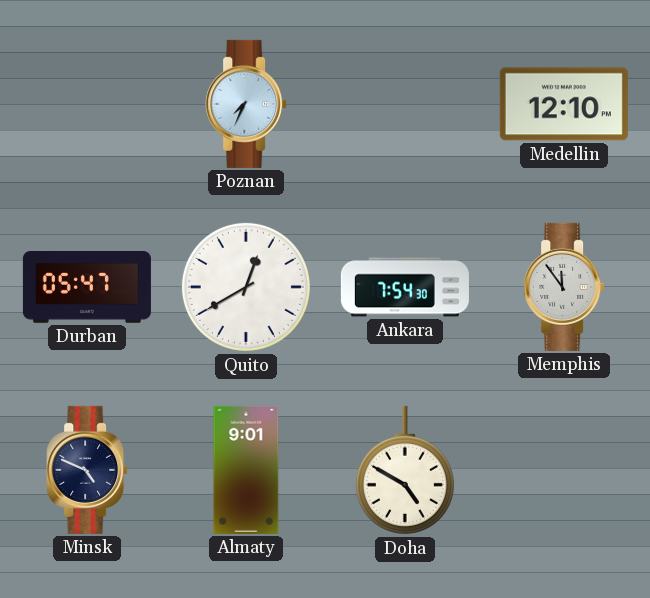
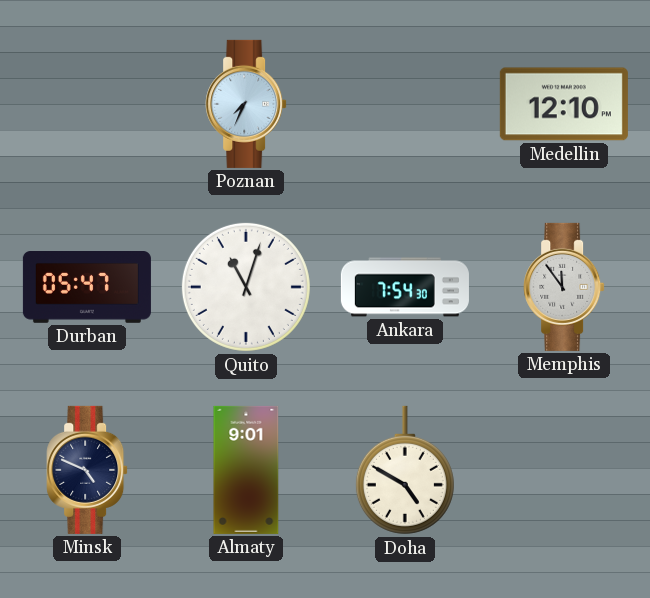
Quito: 12:40 -> 11:03 (246, 287)
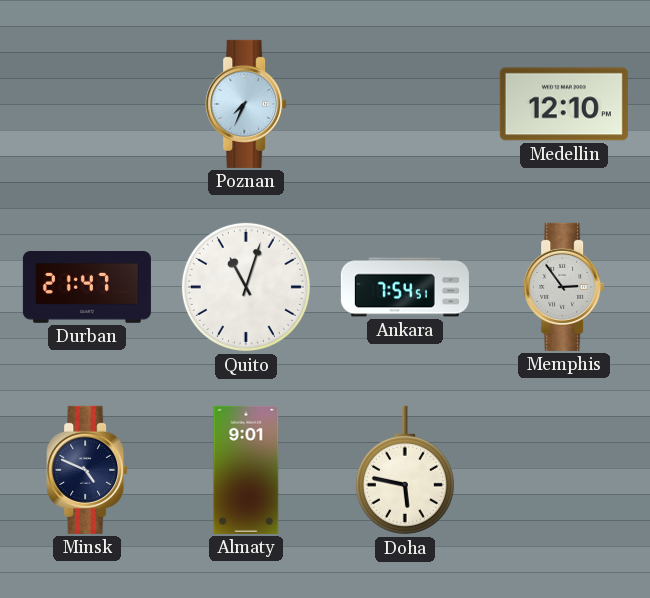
Durban: 05:47 -> 21:47 (87, 288)
Ankara: 7:54:30 -> 7:54:51 (405, 287)
Memphis: 11:54 -> 2:54 (564, 287)
Doha: 4:50 -> 5:47 (405, 470)
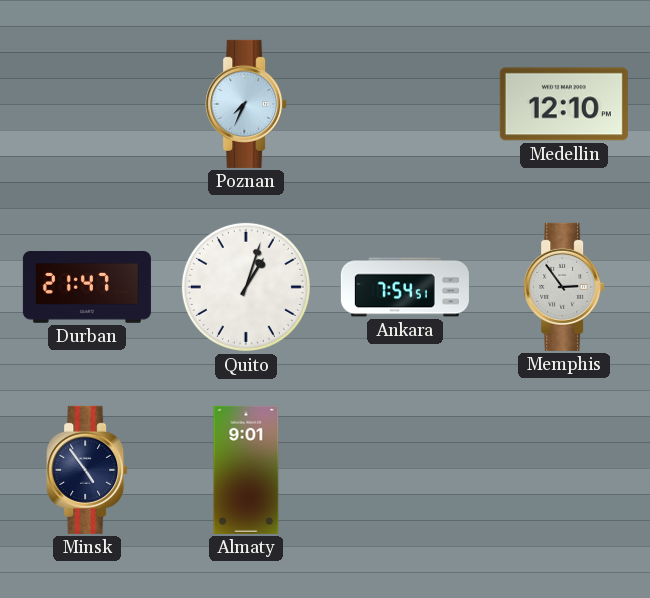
Quito: 11:03 -> 1:03 (246, 287)
Minsk: 4:49 -> 4:54 (87, 470)
Doha: 5:47 -> none (405, 470)
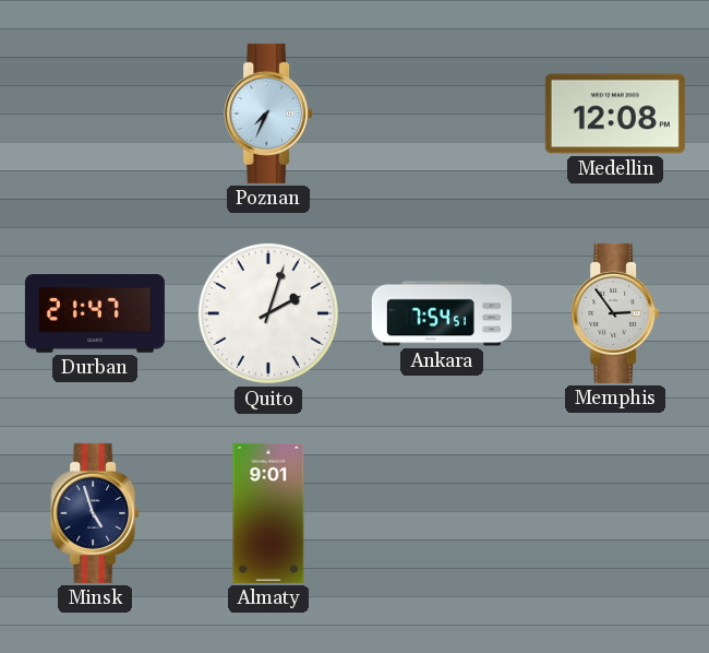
Medellin: 12:10 -> 12:08 (615, 114)
Quito: 1:03 -> 2:03 (268, 313)
Minsk: 4:54 -> 4:57 (95, 513)
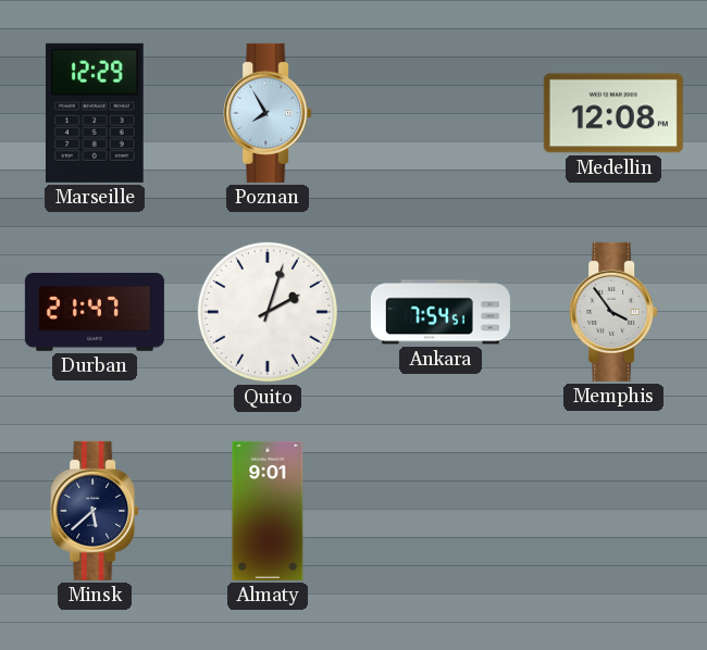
Marseille: none -> 12:29 (95, 113)
Poznan: 7:34 -> 7:55 (268, 113)
Memphis: 2:54 -> 3:54 (613, 312)
Minsk: 4:57 -> 5:38 (95, 511)
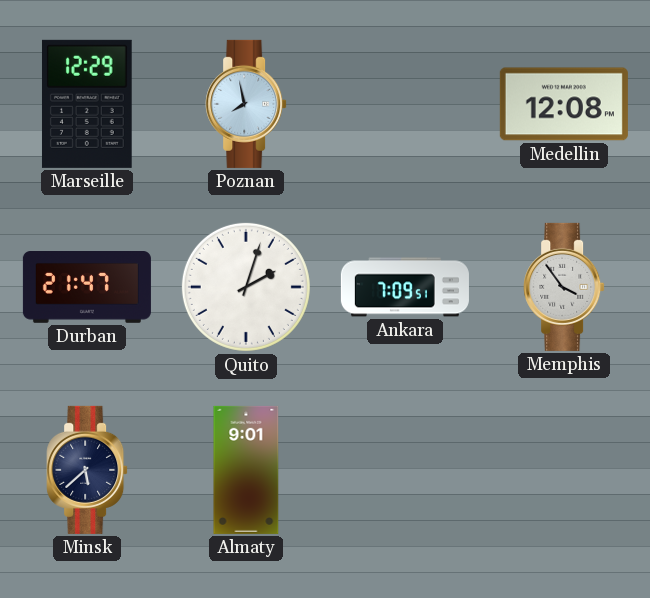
Poznan: 7:55 -> 7:58 (246, 104)
Ankara: 7:54 -> 7:09 (405, 287)
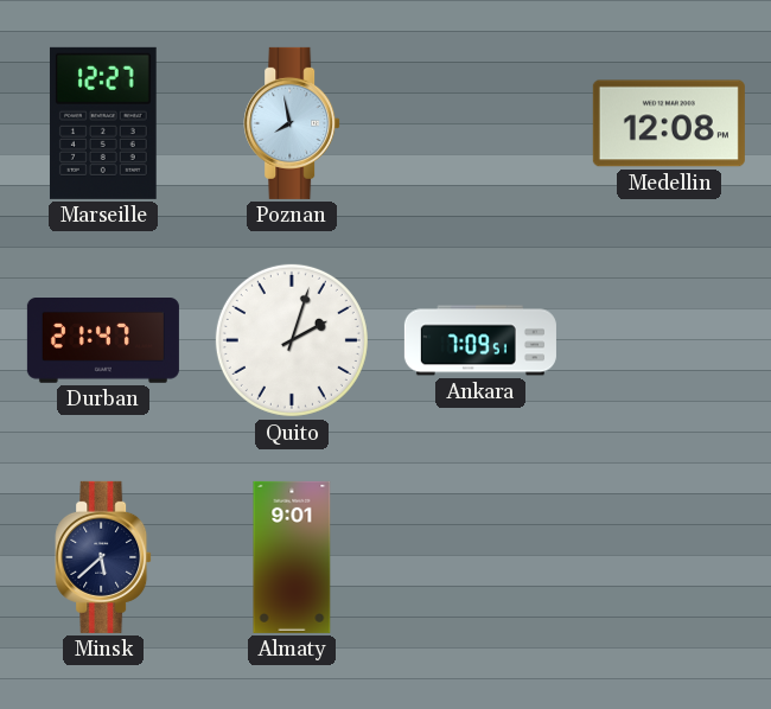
Marseille: 12:29 -> 12:27 (103, 123)
Memphis: 3:54 -> none (564, 287)
